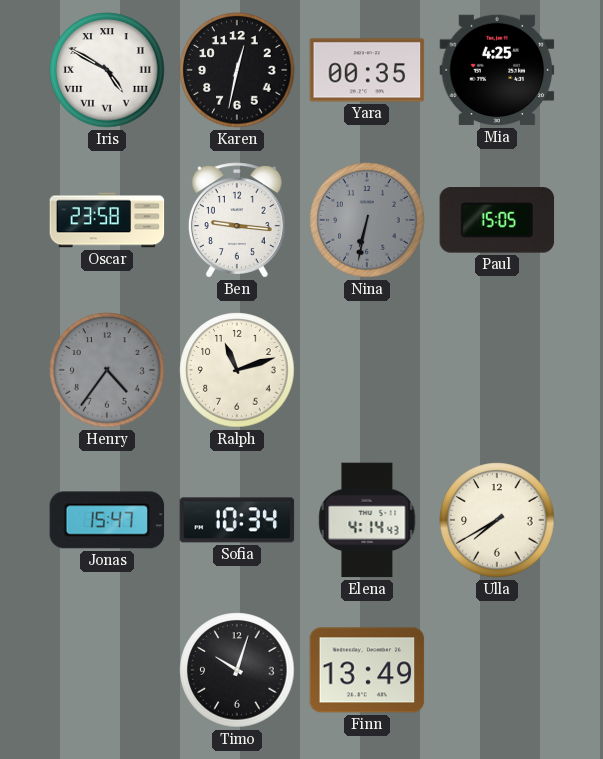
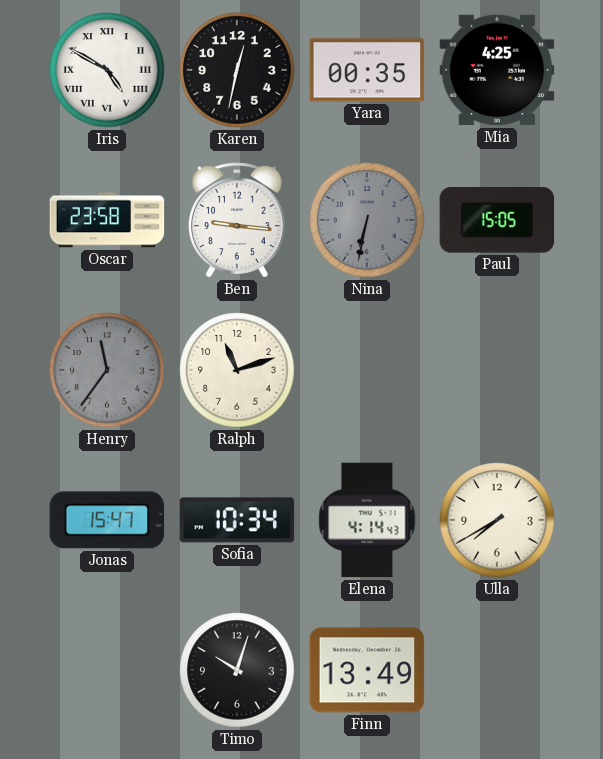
Henry: 4:36 -> 11:36 (107, 370)
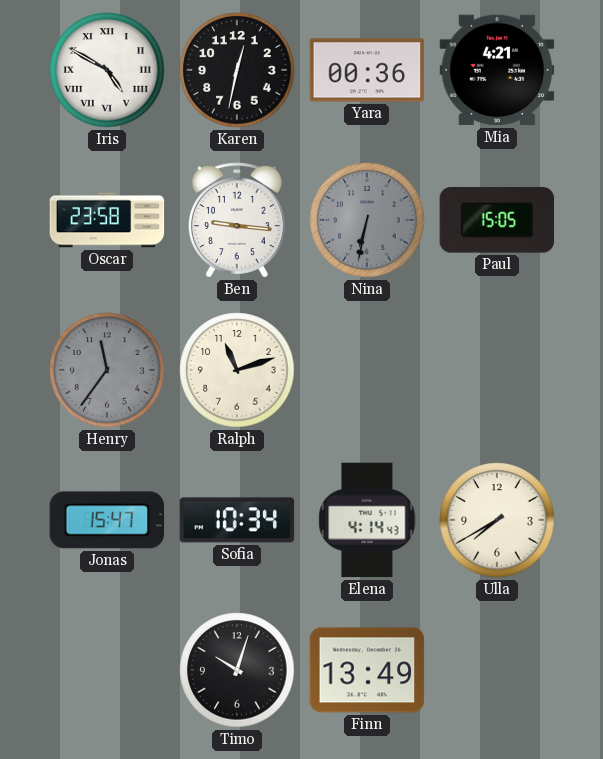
Yara: 00:35 -> 00:36 (367, 70)
Mia: 4:25 -> 4:21 (497, 70)
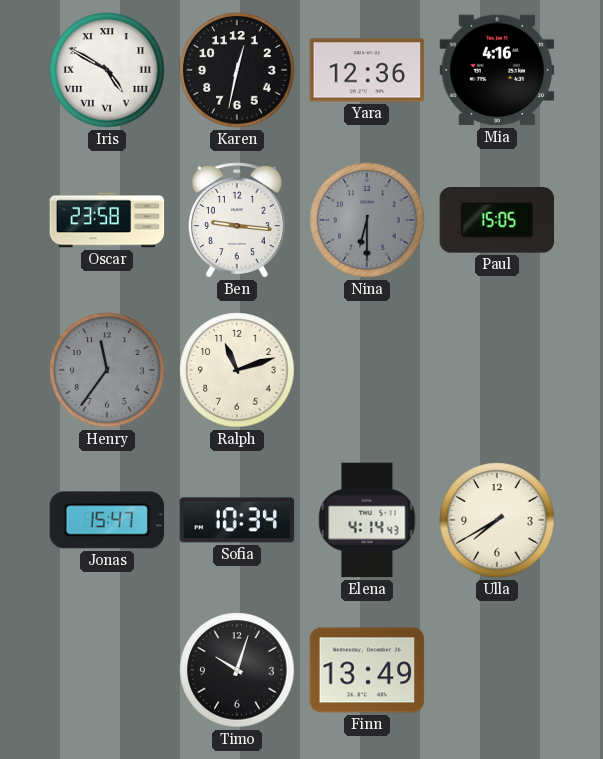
Yara: 00:36 -> 12:36 (367, 70)
Mia: 4:21 -> 4:16 (497, 70)
Nina: 6:32 -> 6:30 (367, 220)
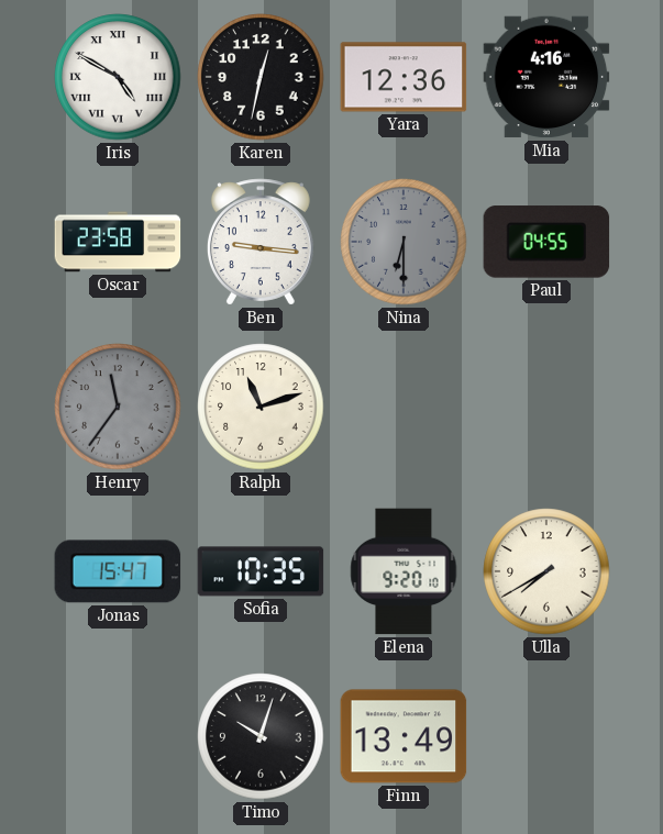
Paul: 15:05 -> 04:55 (546, 242)
Sofia: 10:34 -> 10:35 (261, 571)
Elena: 4:14 -> 9:20 (404, 571)
